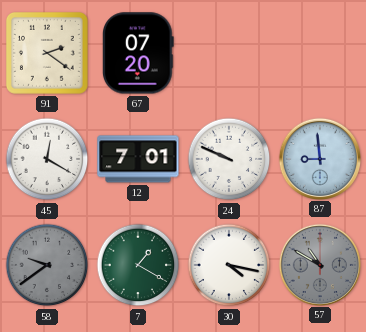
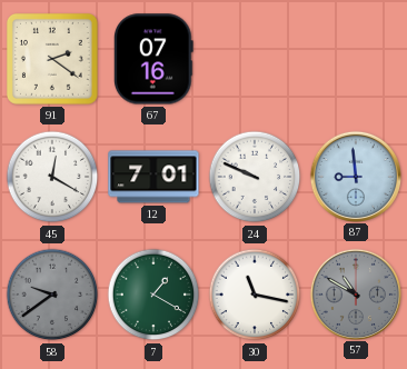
67: 07:20 -> 07:16 (153, 59)
30: 4:17 -> 11:17 (255, 295)
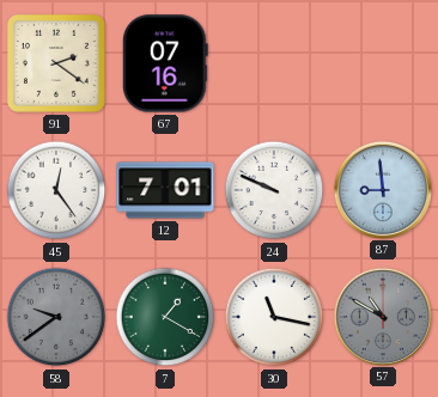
45: 12:20 -> 12:24 (56, 190)
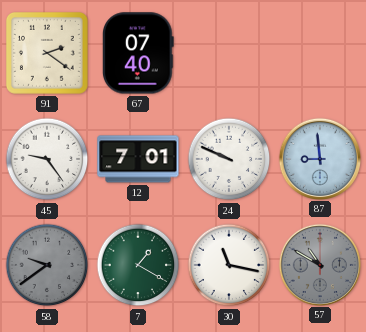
67: 07:16 -> 07:40 (138, 53)
45: 12:24 -> 9:24 (47, 159)
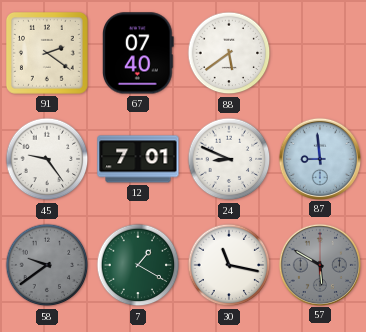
88: none -> 5:39 (229, 53)
24: 9:49 -> 8:49 (229, 159)
57: 10:50 -> 5:50 (319, 264)
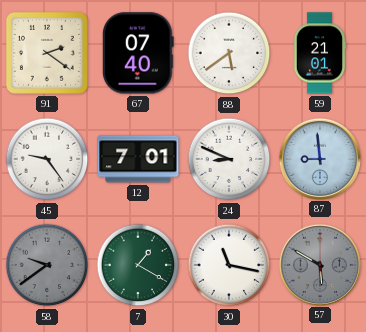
59: none -> 21:01 (320, 53)
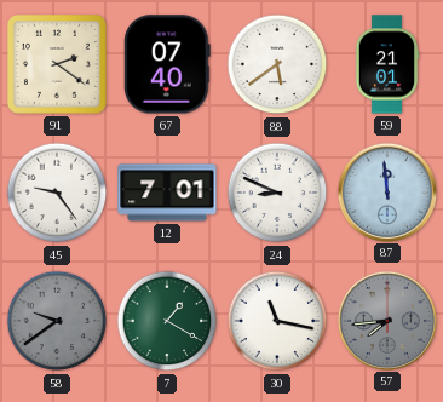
87: 8:59 -> 11:59 (386, 191)
57: 5:50 -> 7:44 (386, 320)
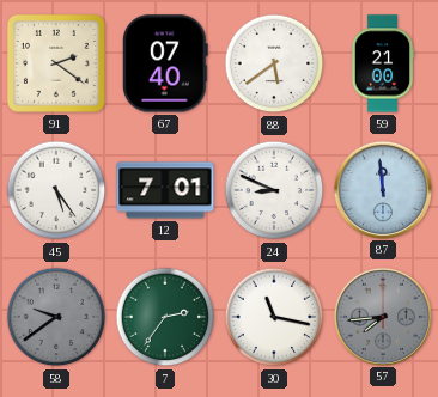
59: 21:01 -> 21:00 (383, 63)
45: 9:24 -> 5:24 (56, 190)
7: 1:20 -> 2:36 (165, 317)
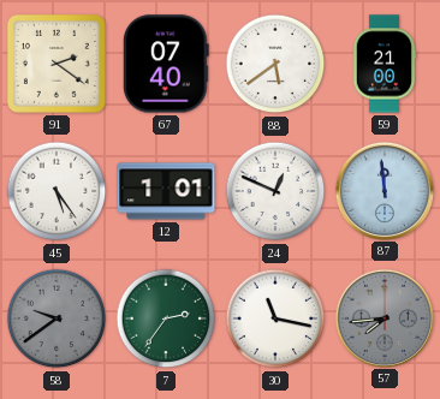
12: 7:01 -> 1:01 (166, 191)
24: 8:49 -> 12:49 (275, 191)
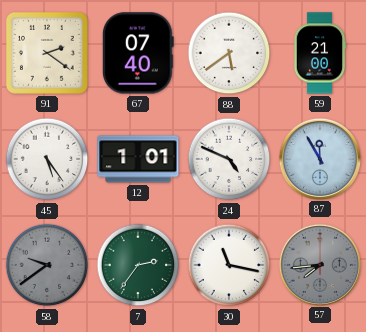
24: 12:49 -> 4:49 (229, 159)
87: 11:59 -> 11:55 (319, 158)
